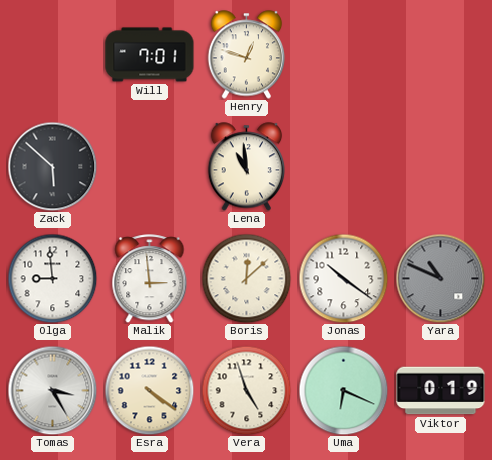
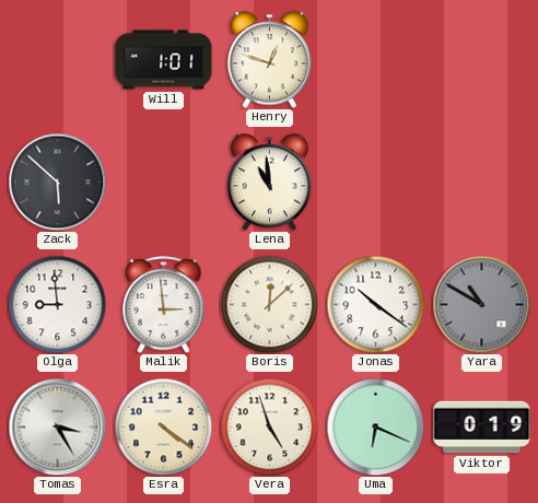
Will: 7:01 -> 1:01 (164, 60)
Yara: 10:49 -> 10:50 (481, 304)
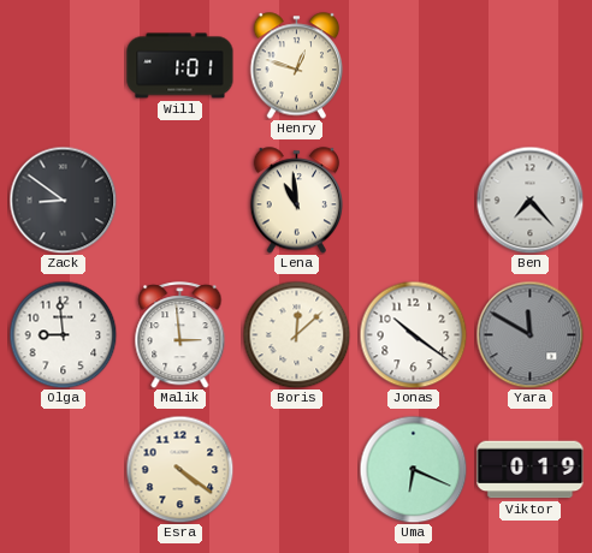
Zack: 5:52 -> 8:51 (63, 200)
Ben: none -> 7:23 (529, 200)
Yara: 10:50 -> 11:50 (529, 334)
Tomas: 3:25 -> none (57, 426)
Vera: 4:57 -> none (269, 426)
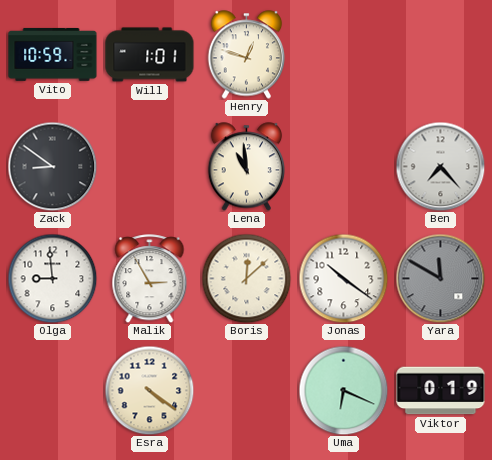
Vito: none -> 10:59 (53, 55)
Malik: 2:59 -> 2:55 (150, 279)
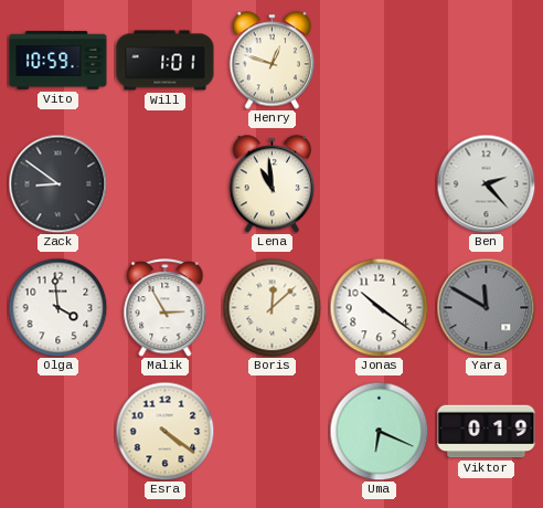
Ben: 7:23 -> 2:23 (486, 183)
Olga: 8:59 -> 3:59 (57, 307)
